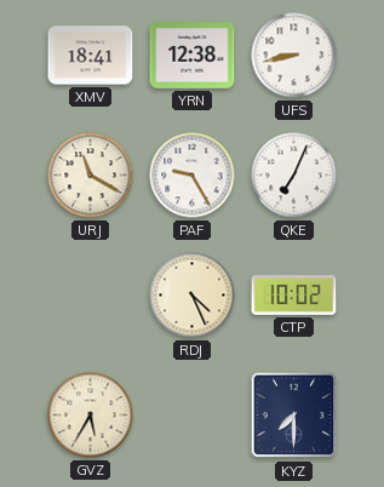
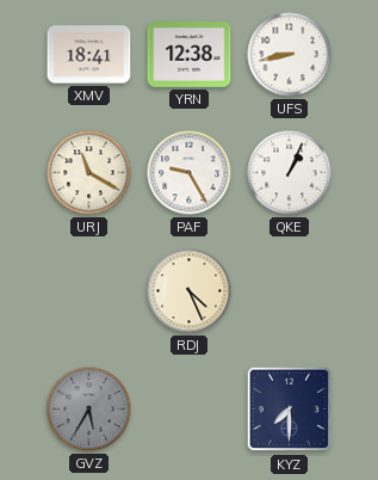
QKE: 7:04 -> 1:04 (290, 173)
CTP: 10:02 -> none (294, 296)
GVZ dial: cream -> grey (89, 410)
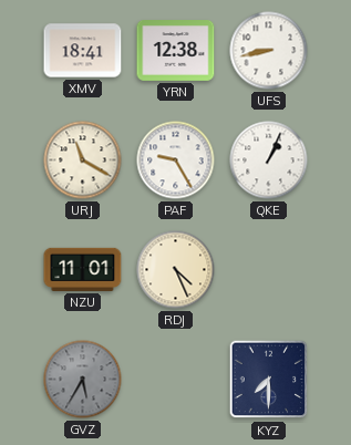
NZU: none -> 11:01 (83, 269)
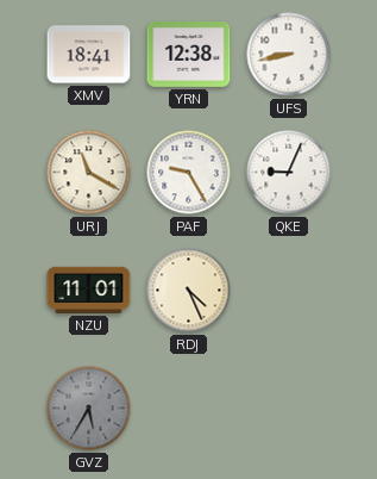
QKE: 1:04 -> 9:04 (289, 173)
KYZ: 7:30 -> none (269, 380)
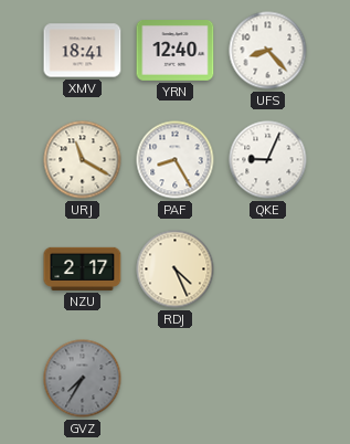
YRN: 12:38 -> 12:40 (176, 51)
UFS: 8:43 -> 8:23 (268, 51)
PAF: 9:25 -> 8:25 (176, 160)
NZU: 11:01 -> 2:17 (83, 268)
GVZ: 5:35 -> 7:35 (83, 379)
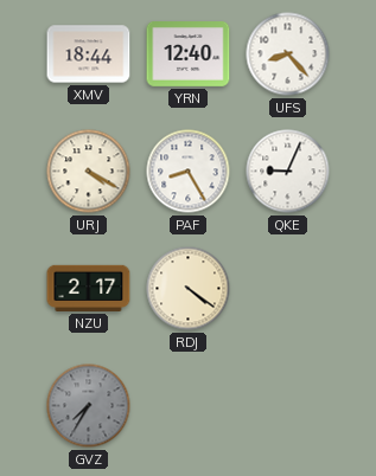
XMV: 18:41 -> 18:44 (89, 54)
URJ: 11:20 -> 4:20 (89, 172)
RDJ: 4:26 -> 4:21 (189, 289)
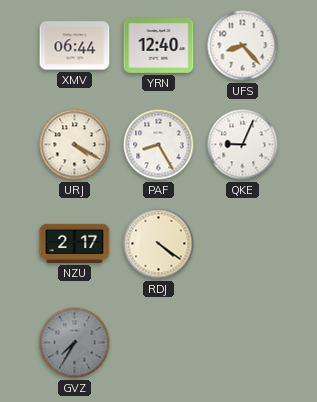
XMV: 18:44 -> 06:44 (75, 46)
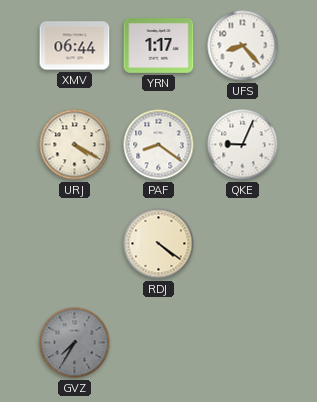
YRN: 12:40 -> 1:17 (159, 46)
PAF: 8:25 -> 8:21 (159, 145)
NZU: 2:17 -> none (75, 243)
